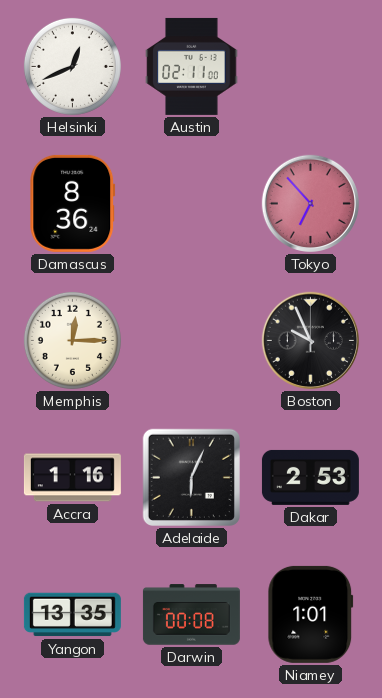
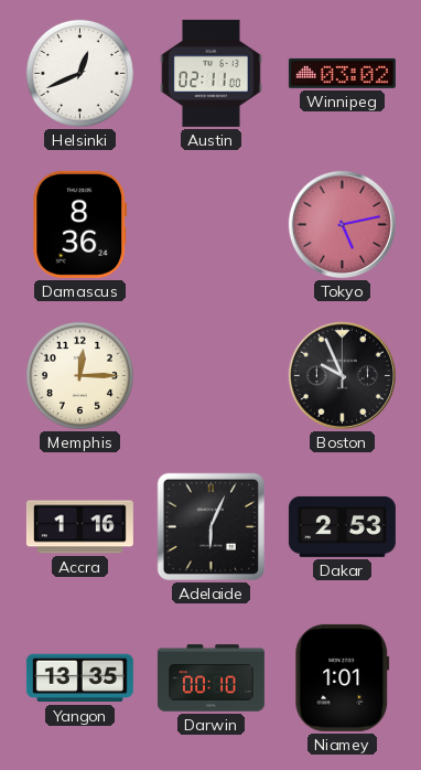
Winnipeg: none -> 03:02 (342, 73)
Tokyo: 6:53 -> 5:13 (342, 224)
Darwin: 00:08 -> 00:10 (210, 678)
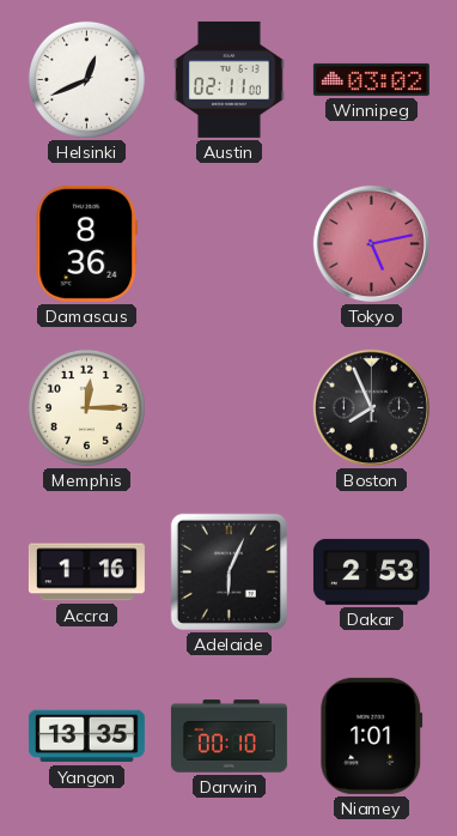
Boston: 9:56 -> 7:56 (371, 407)
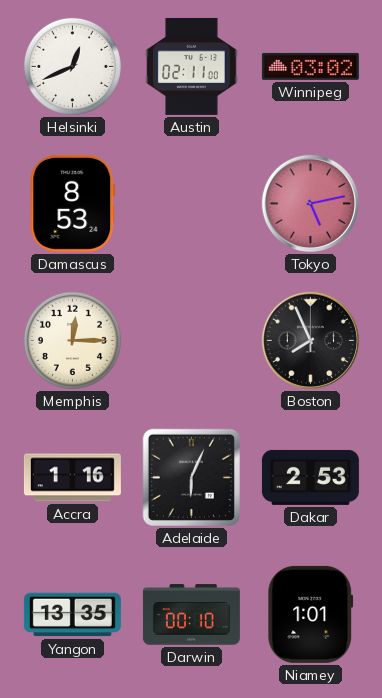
Damascus: 8:36 -> 8:53 (73, 203)
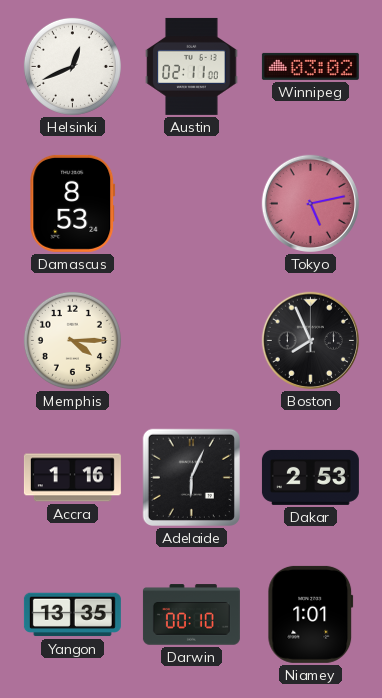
Memphis: 12:15 -> 4:15 (72, 340)
